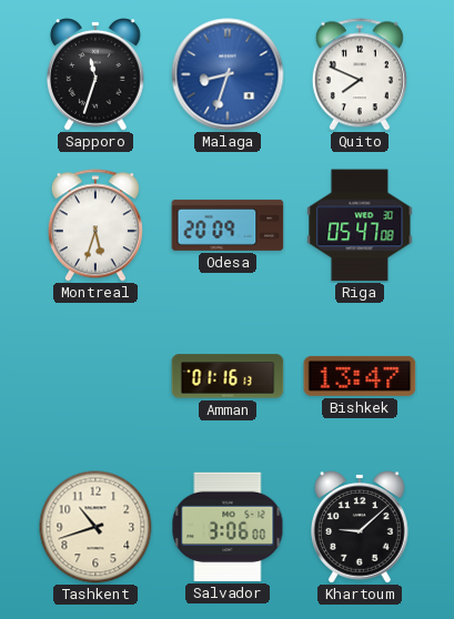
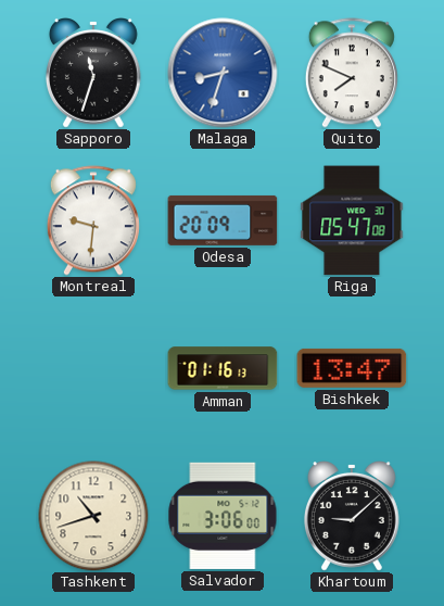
Montreal: 5:33 -> 9:31 (93, 220)
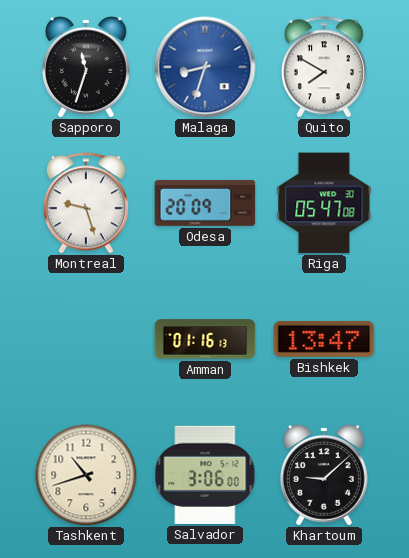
Quito: 7:49 -> 7:50 (324, 67)
Montreal: 9:31 -> 9:27 (86, 203)
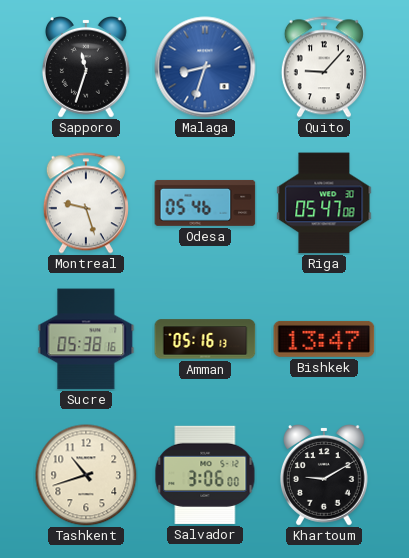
Quito: 7:50 -> 9:07 (324, 67)
Odesa: 20:09 -> 05:46 (205, 203)
Sucre: none -> 05:38 (86, 339)
Amman: 01:16 -> 05:16 (205, 339)
Khartoum: 9:08 -> 9:10 (324, 476)
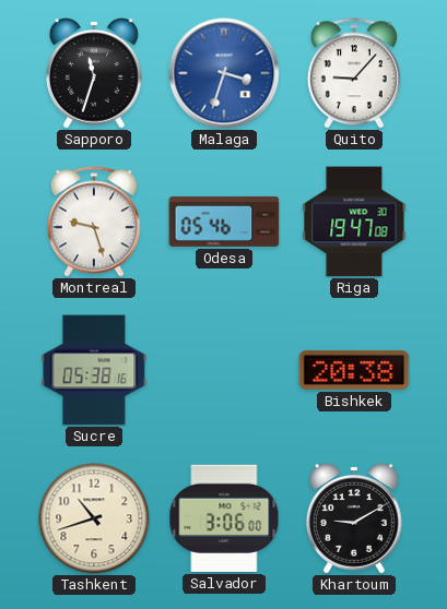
Malaga: 8:33 -> 3:33 (224, 73)
Riga: 05:47 -> 19:47 (354, 222)
Amman: 05:16 -> none (205, 339)
Bishkek: 13:47 -> 20:38 (354, 370)
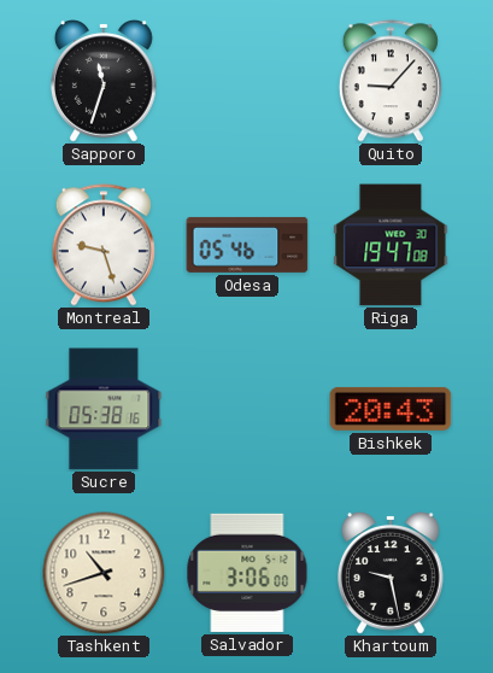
Malaga: 3:33 -> none (224, 73)
Bishkek: 20:38 -> 20:43 (391, 409)
Khartoum: 9:10 -> 9:28 (391, 574)
